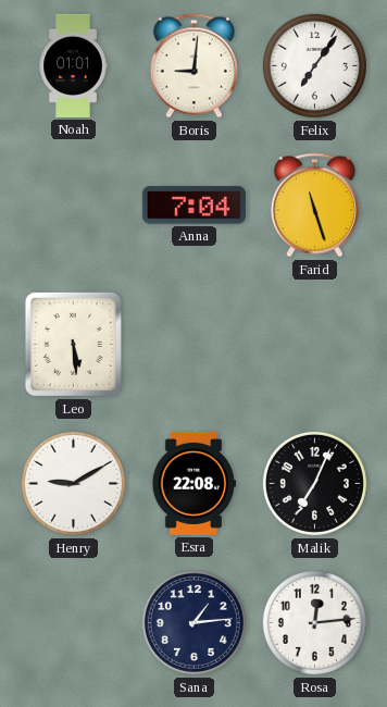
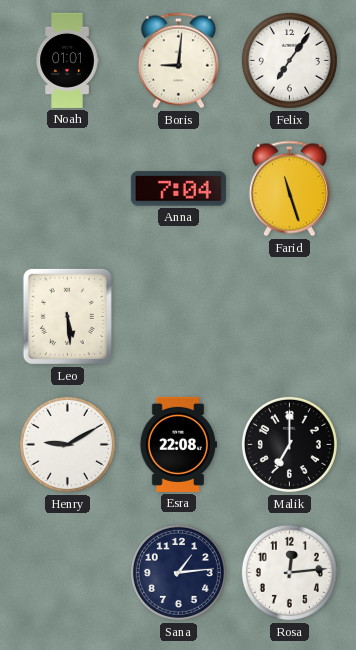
Malik: 7:04 -> 7:00 (289, 444)
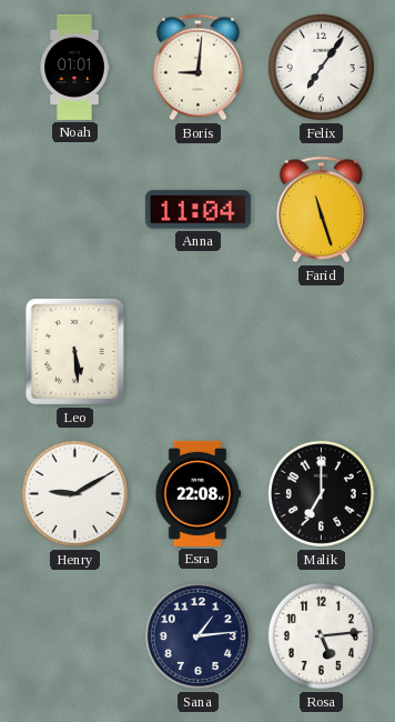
Anna: 7:04 -> 11:04 (197, 210)
Rosa: 12:14 -> 5:14 (321, 635)
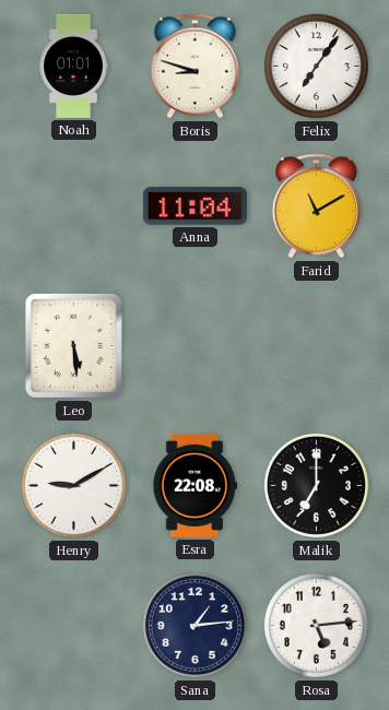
Boris: 9:01 -> 8:48 (194, 67)
Farid: 11:27 -> 11:10 (316, 206)
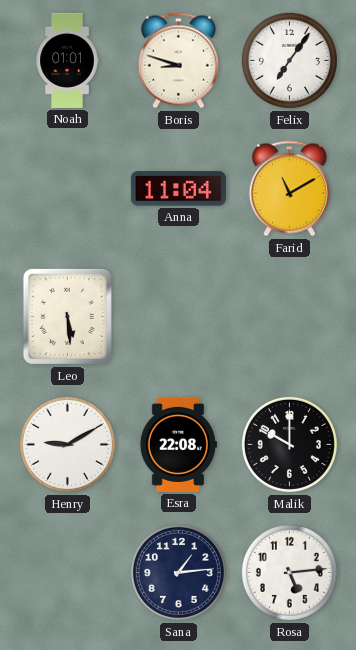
Malik: 7:00 -> 10:00 (289, 444)
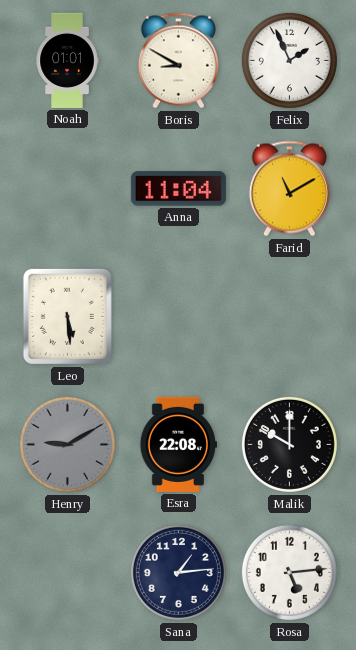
Boris: 8:48 -> 8:50 (178, 61)
Felix: 7:06 -> 1:56 (289, 60)
Henry dial: white -> grey (67, 444)
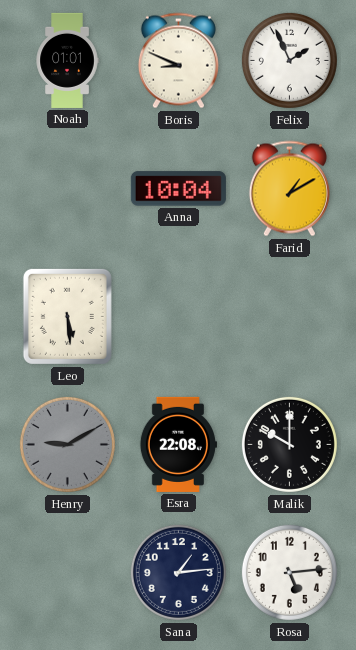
Boris: 8:50 -> 8:49 (178, 61)
Anna: 11:04 -> 10:04 (178, 189)
Farid: 11:10 -> 1:10 (289, 189)
